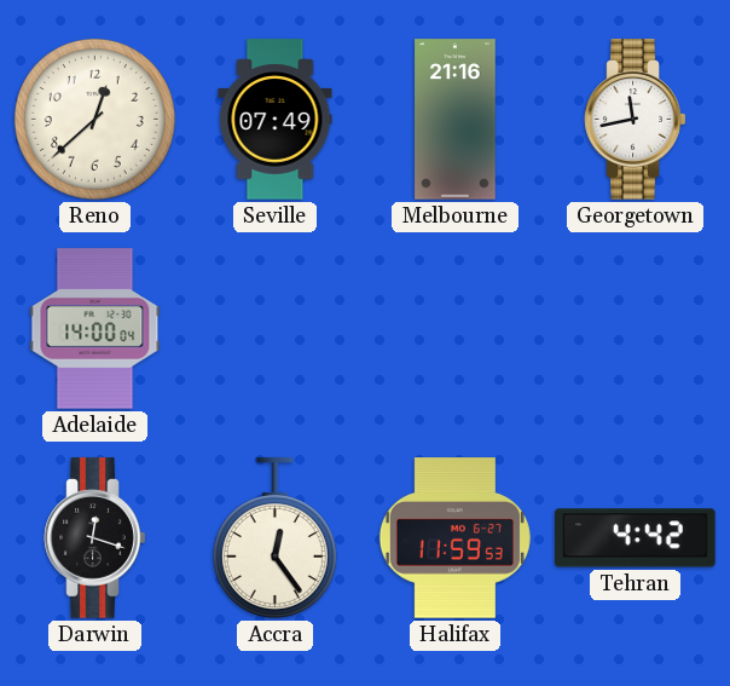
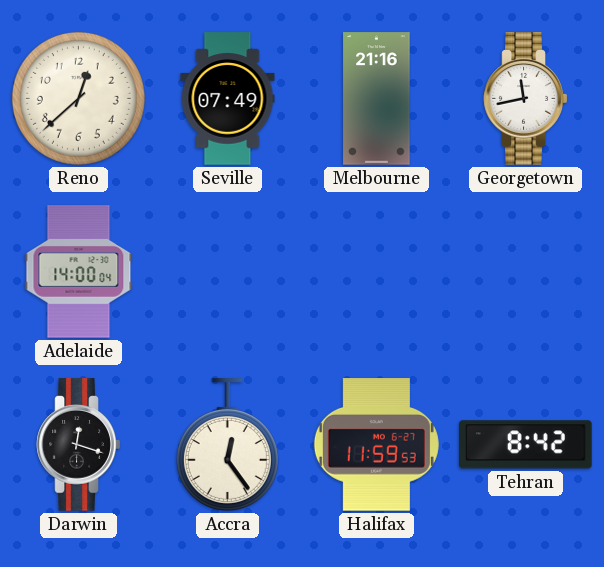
Tehran: 4:42 -> 8:42 (526, 445)
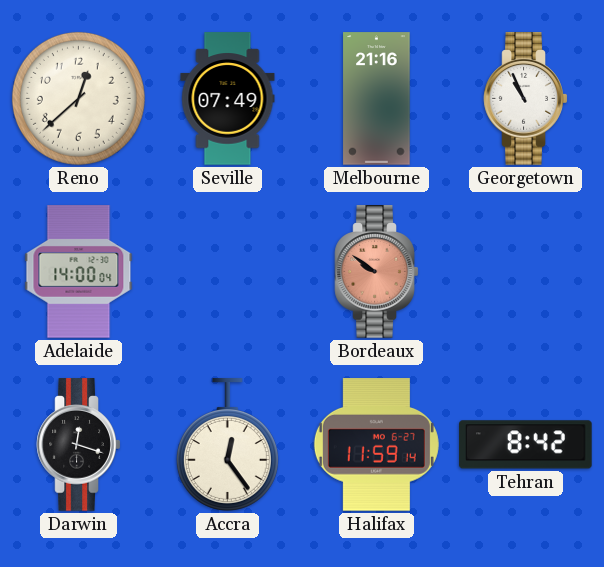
Georgetown: 11:43 -> 10:56 (526, 99)
Bordeaux: none -> 9:51 (377, 272)
Halifax: 11:59:53 -> 11:59:14 (376, 445)
